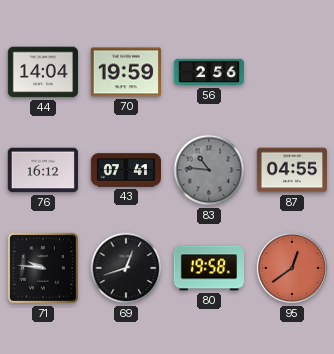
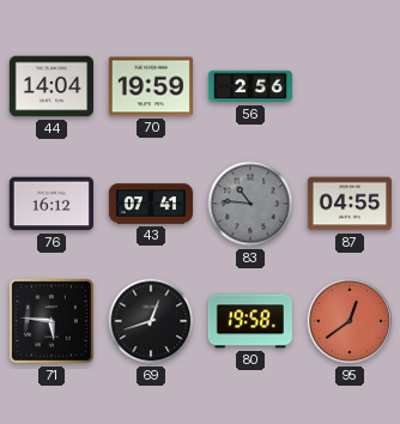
71: 9:46 -> 5:46 (51, 321)
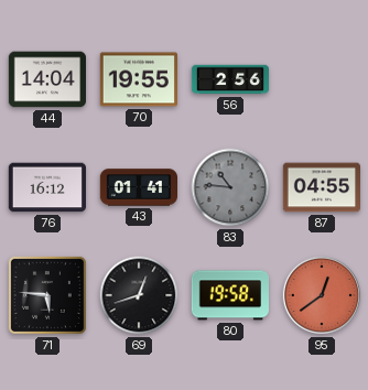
70: 19:59 -> 19:55 (138, 79)
43: 07:41 -> 01:41 (138, 187)
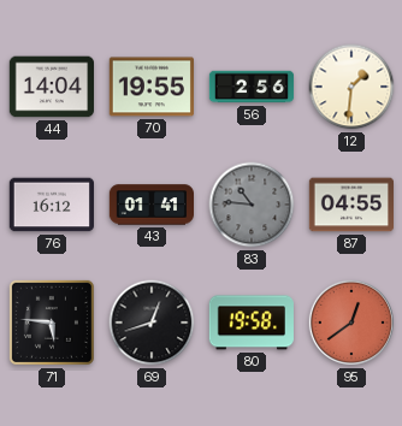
12: none -> 1:31 (351, 87)
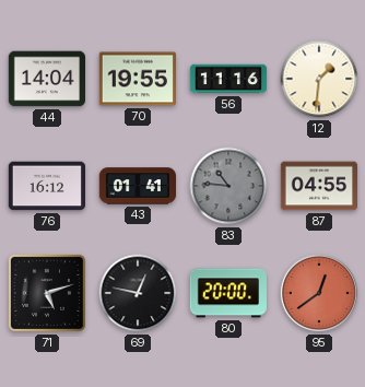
56: 2:56 -> 11:16 (228, 79)
71: 5:46 -> 5:12 (47, 293)
69: 12:42 -> 12:47 (138, 293)
80: 19:58 -> 20:00 (228, 293)
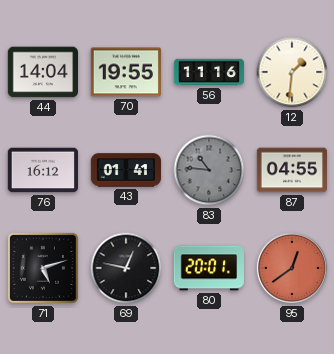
80: 20:00 -> 20:01 (209, 268)
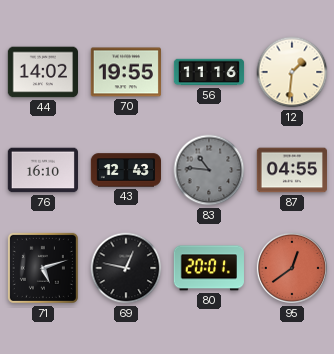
44: 14:04 -> 14:02 (42, 72)
76: 16:12 -> 16:10 (42, 170)
43: 01:41 -> 12:43 (125, 170)
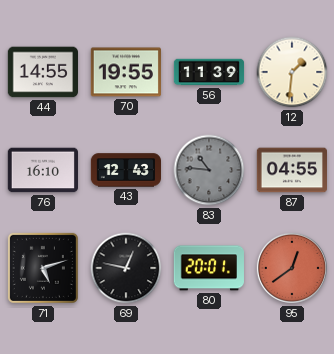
44: 14:02 -> 14:55 (42, 72)
56: 11:16 -> 11:39 (209, 72)
